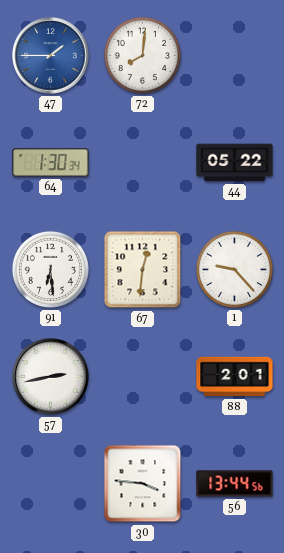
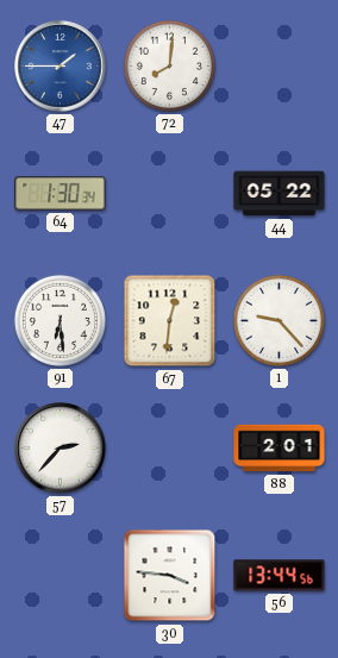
57: 2:43 -> 2:37 (61, 449)
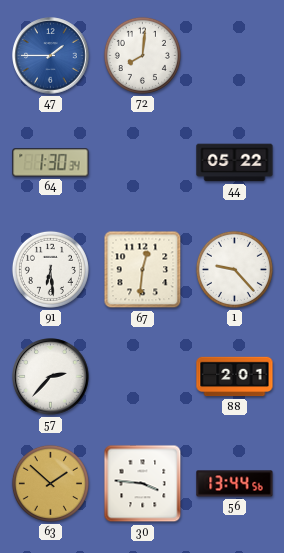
63: none -> 1:52 (50, 483)
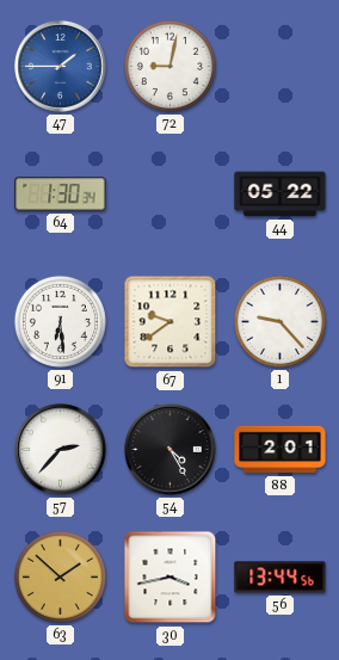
72: 8:01 -> 9:02 (169, 66)
67: 12:31 -> 9:39 (171, 322)
54: none -> 4:25 (171, 450)
30: 3:46 -> 3:43 (171, 578)
